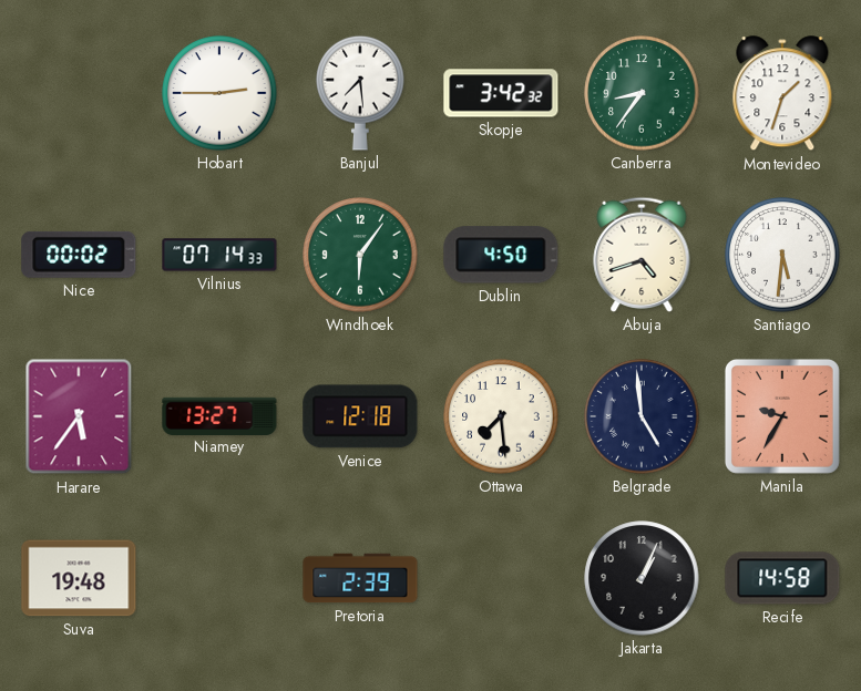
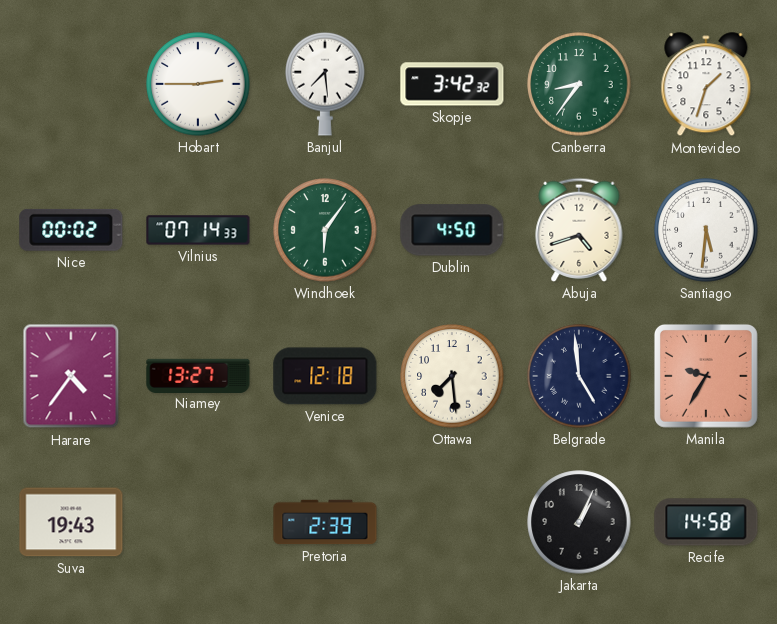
Harare: 5:36 -> 4:36 (71, 376)
Suva: 19:48 -> 19:43 (71, 522)
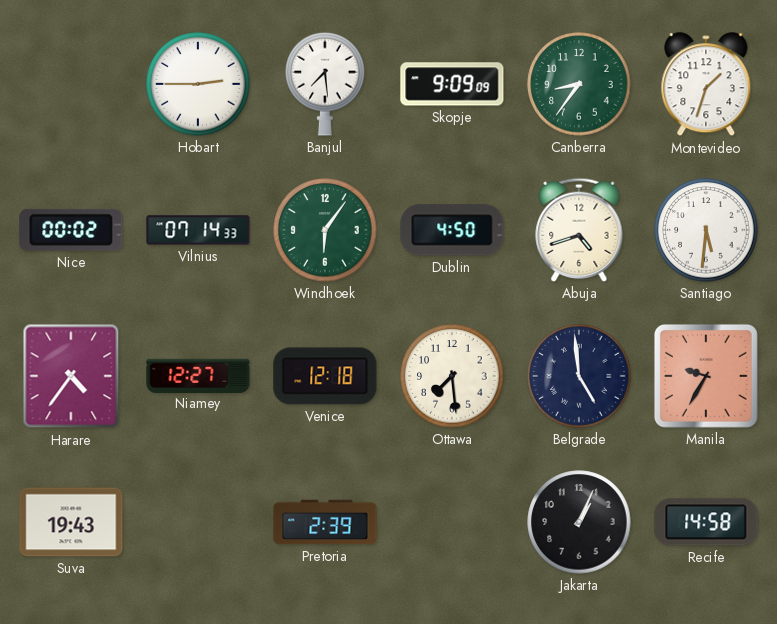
Skopje: 3:42 -> 9:09 (452, 84)
Niamey: 13:27 -> 12:27 (198, 375)
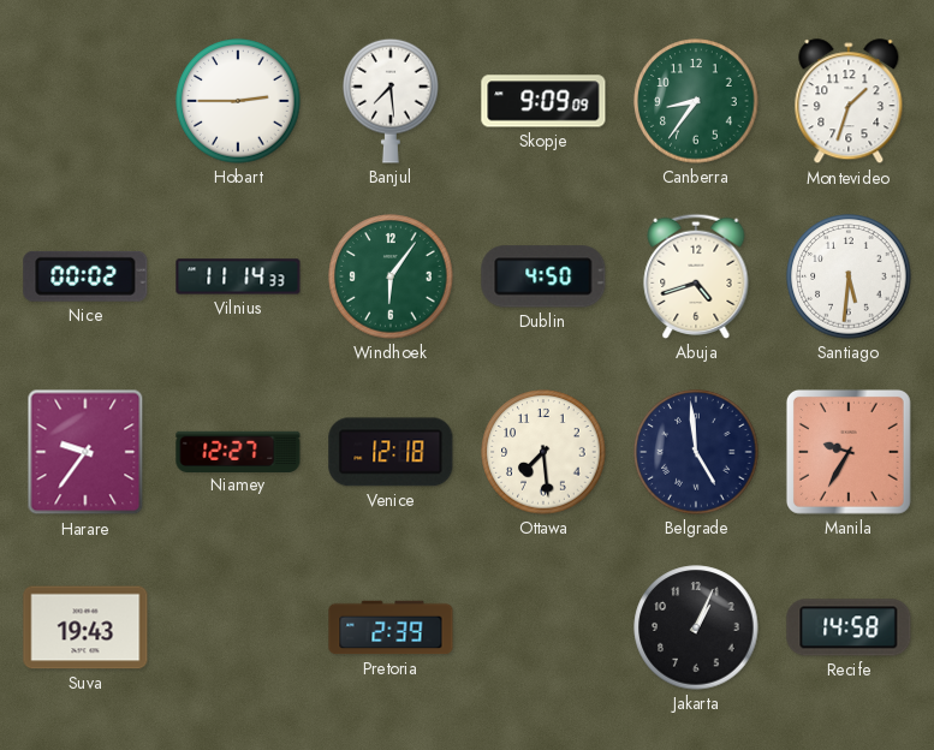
Vilnius: 07:14 -> 11:14 (238, 276)
Harare: 4:36 -> 9:36 (85, 452)
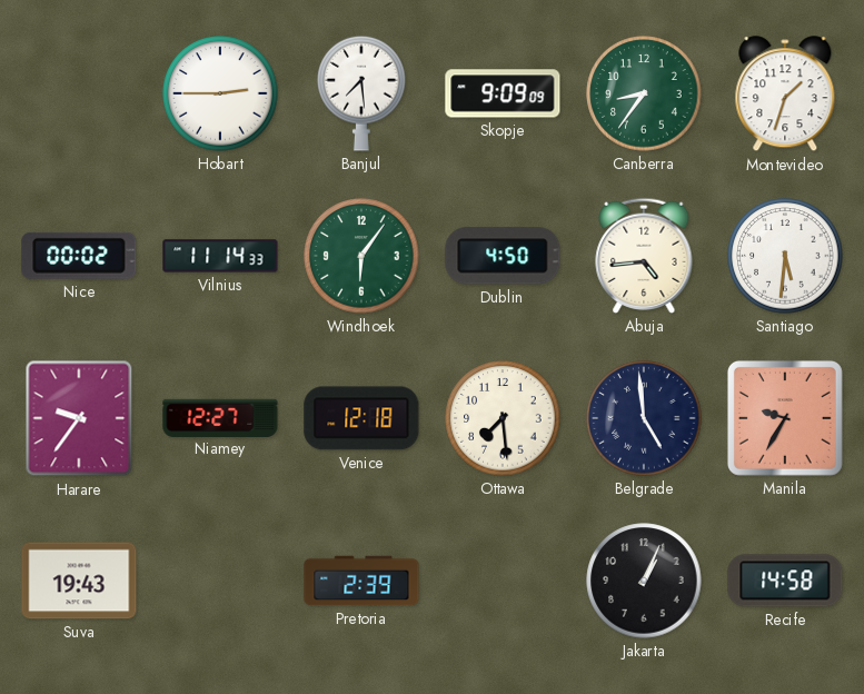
Abuja: 4:42 -> 4:44 (644, 256)
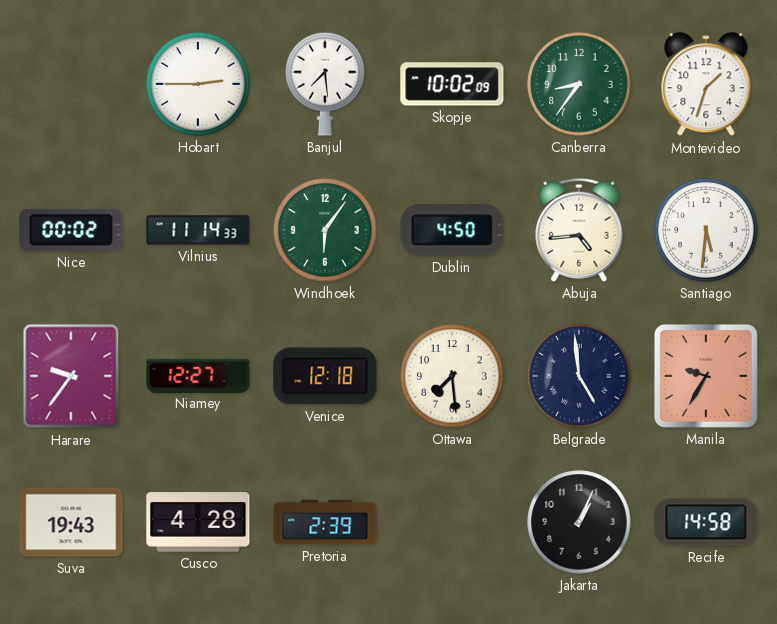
Skopje: 9:09 -> 10:02 (452, 84)
Cusco: none -> 4:28 (198, 522)
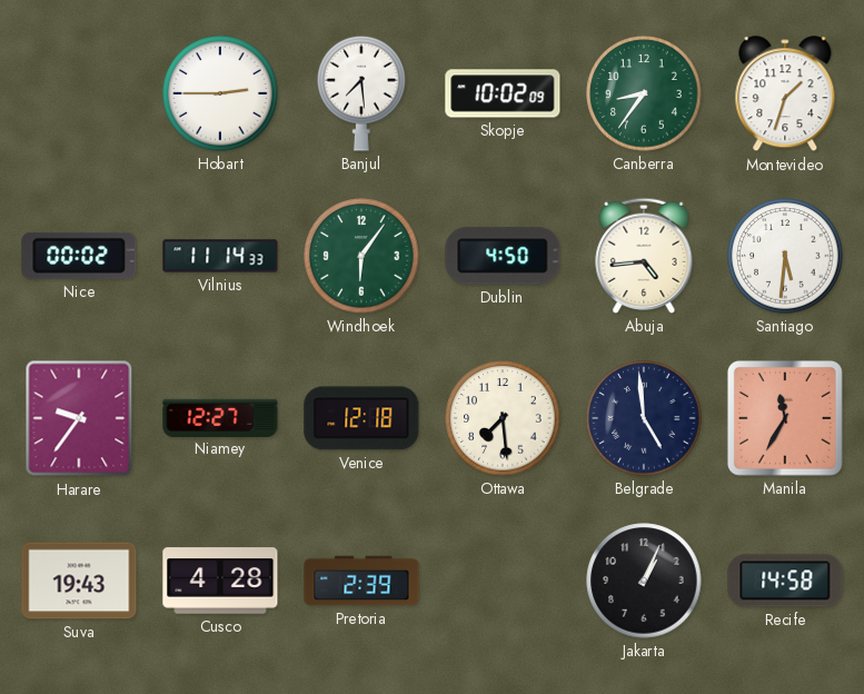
Manila: 9:35 -> 11:35 (785, 418)
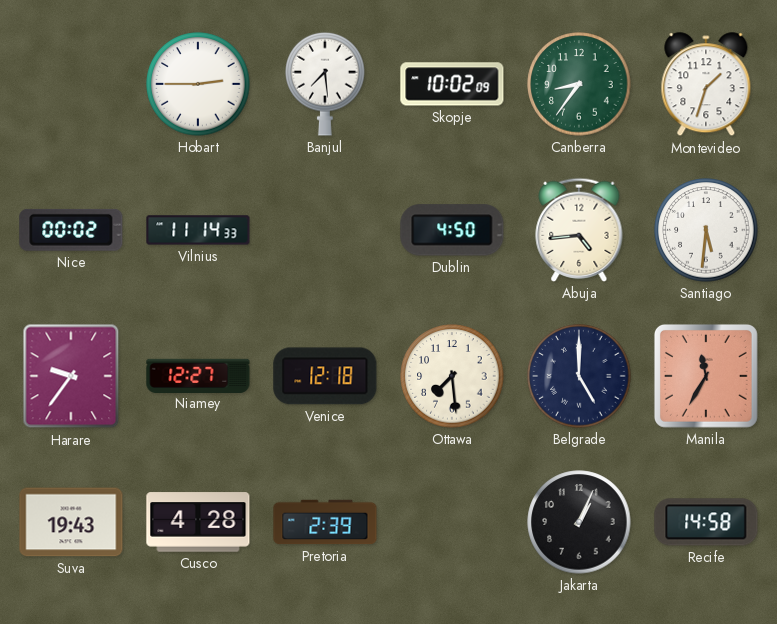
Windhoek: 6:06 -> none (361, 256)
Belgrade: 4:59 -> 5:00 (579, 376)
